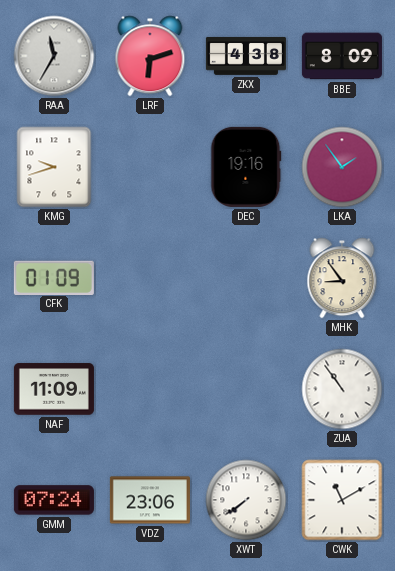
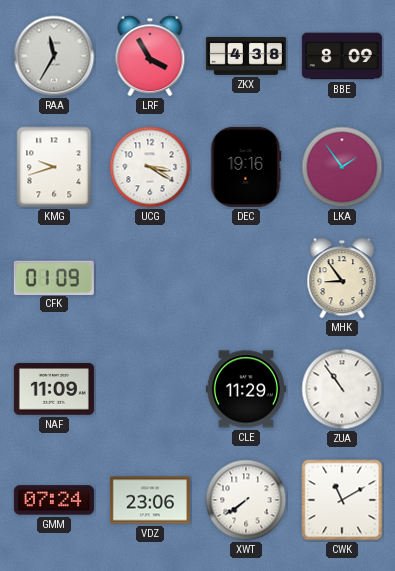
LRF: 6:12 -> 3:55 (150, 56)
UCG: none -> 3:20 (150, 167)
CLE: none -> 11:29 (246, 389)
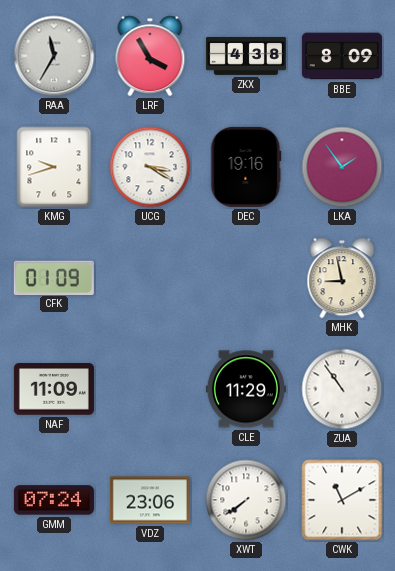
MHK: 8:54 -> 8:58 (342, 278)
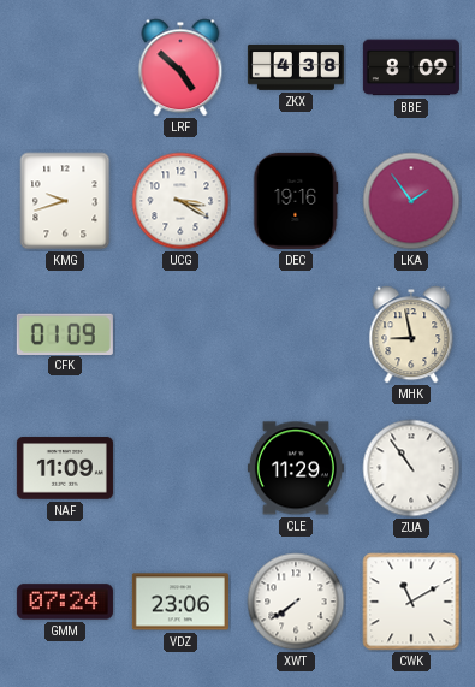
RAA: 11:35 -> none (54, 56)
LRF: 3:55 -> 4:52 (180, 67)
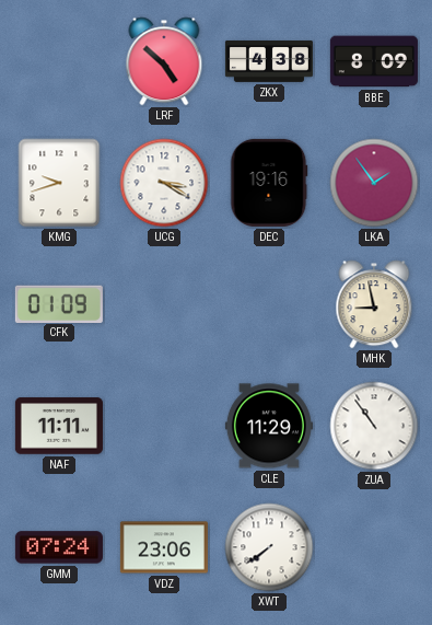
NAF: 11:09 -> 11:11 (59, 426)
CWK: 11:10 -> none (411, 602)
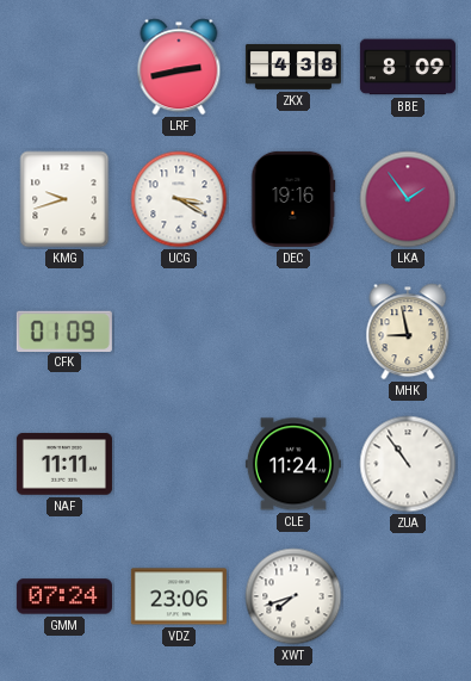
LRF: 4:52 -> 2:43 (179, 67)
CLE: 11:29 -> 11:24 (293, 464)
XWT: 7:39 -> 7:42 (293, 596)
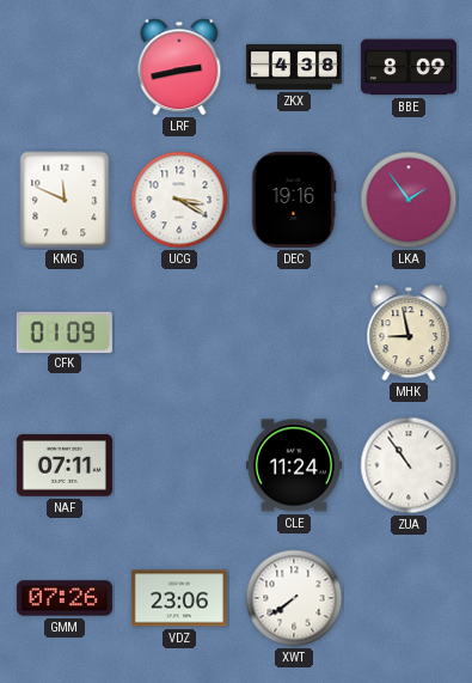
KMG: 9:42 -> 11:49 (65, 200)
NAF: 11:11 -> 07:11 (65, 465)
GMM: 07:24 -> 07:26 (65, 598)
XWT: 7:42 -> 7:39 (294, 598)
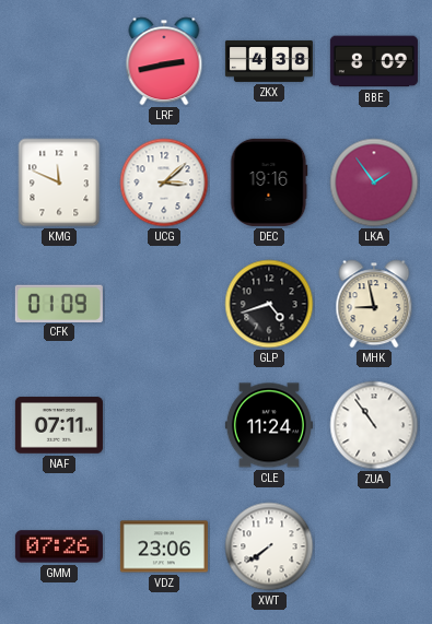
UCG: 3:20 -> 3:08 (164, 183)
GLP: none -> 4:42 (269, 304)
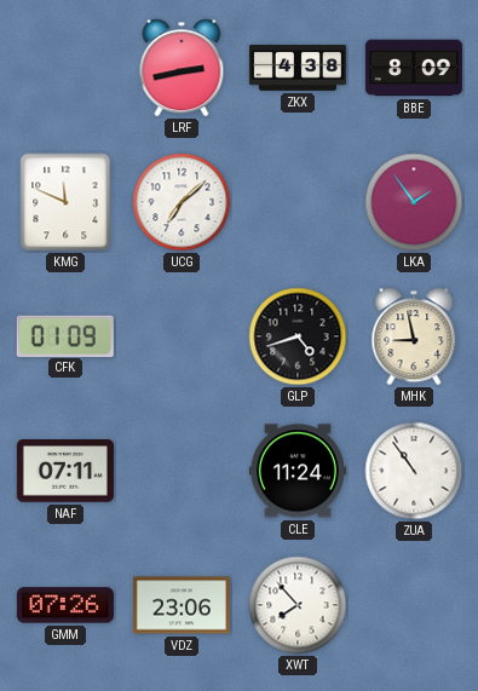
UCG: 3:08 -> 7:08 (182, 202)
DEC: 19:16 -> none (269, 183)
XWT: 7:39 -> 7:53 (298, 605)
